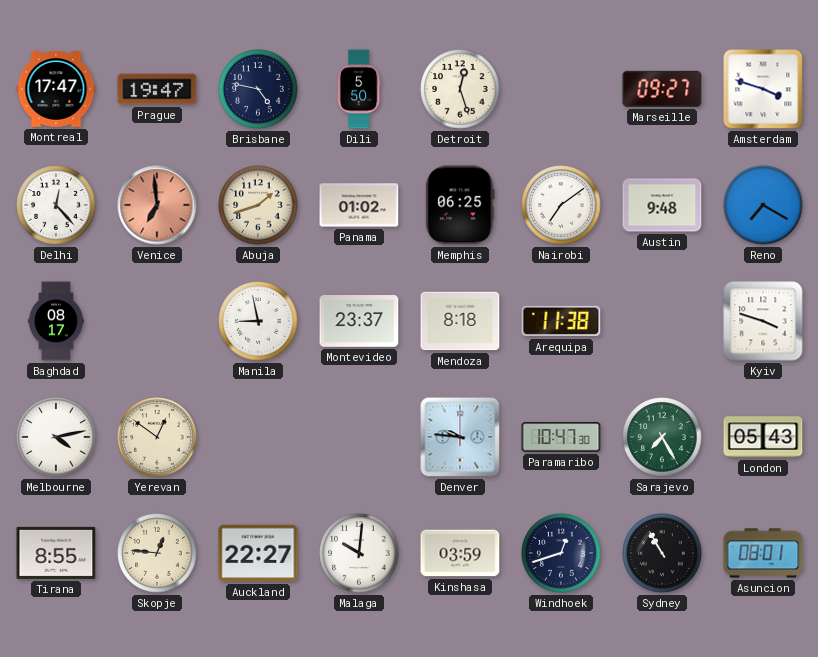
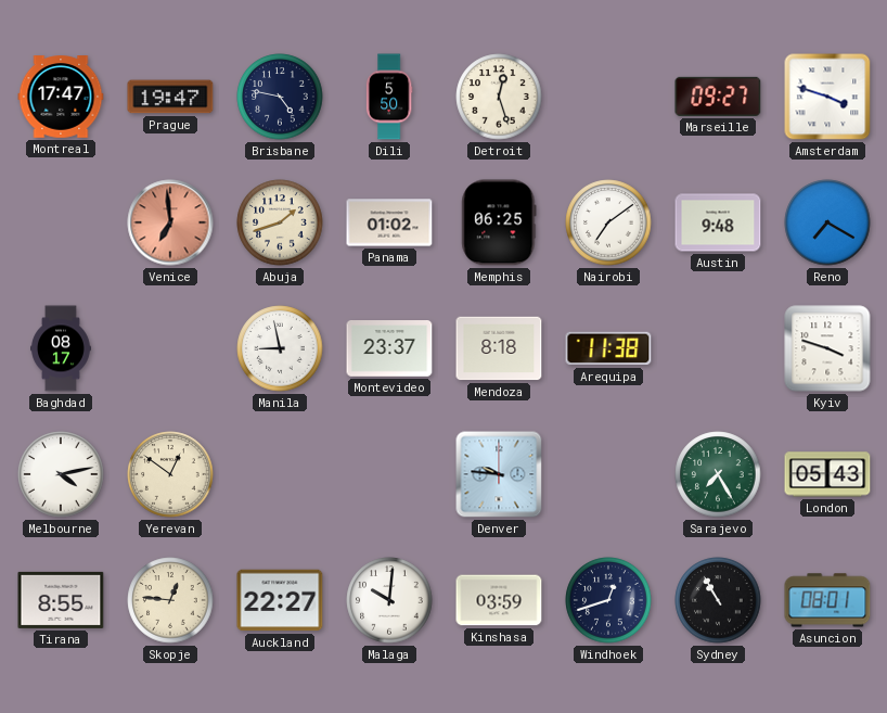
Delhi: 12:23 -> none (56, 205)
Paramaribo: 10:47 -> none (561, 438)
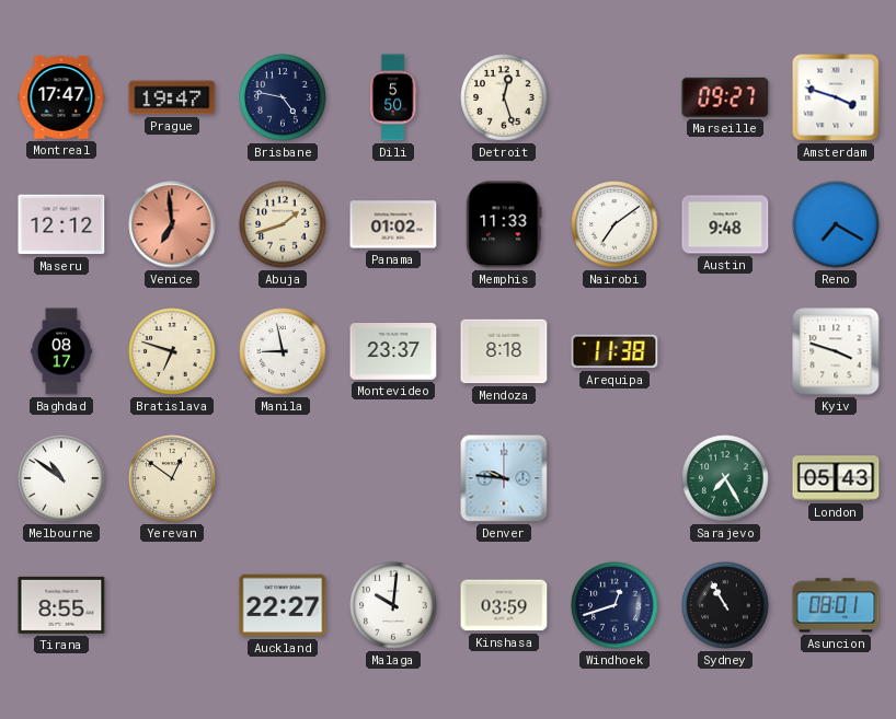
Maseru: none -> 12:12 (61, 224)
Memphis: 06:25 -> 11:33 (504, 224)
Bratislava: none -> 6:48 (172, 351)
Melbourne: 4:13 -> 10:51 (61, 478)
Skopje: 12:46 -> none (170, 600)
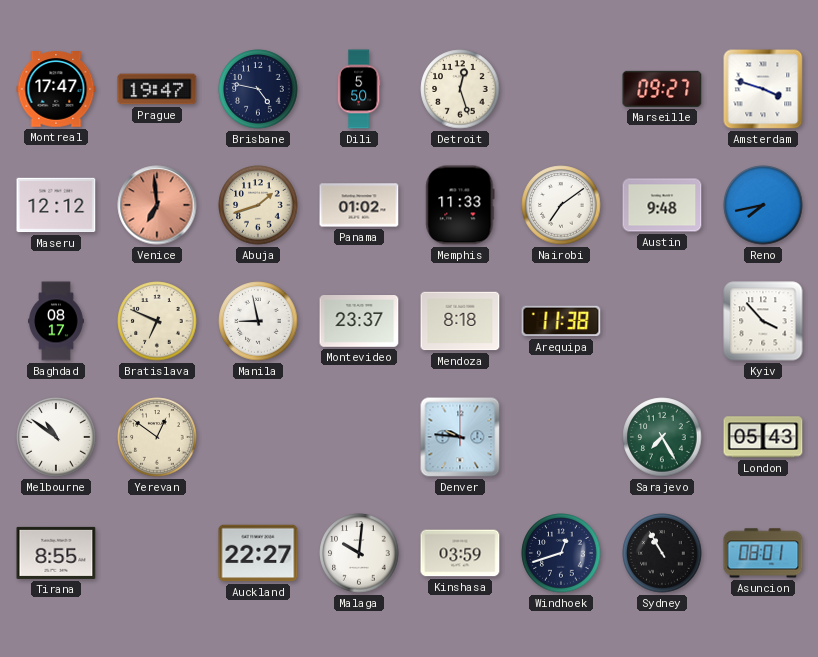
Reno: 7:20 -> 7:43 (763, 205)
Bratislava: 6:48 -> 6:49 (157, 321)
Kyiv: 3:48 -> 3:53 (763, 321)
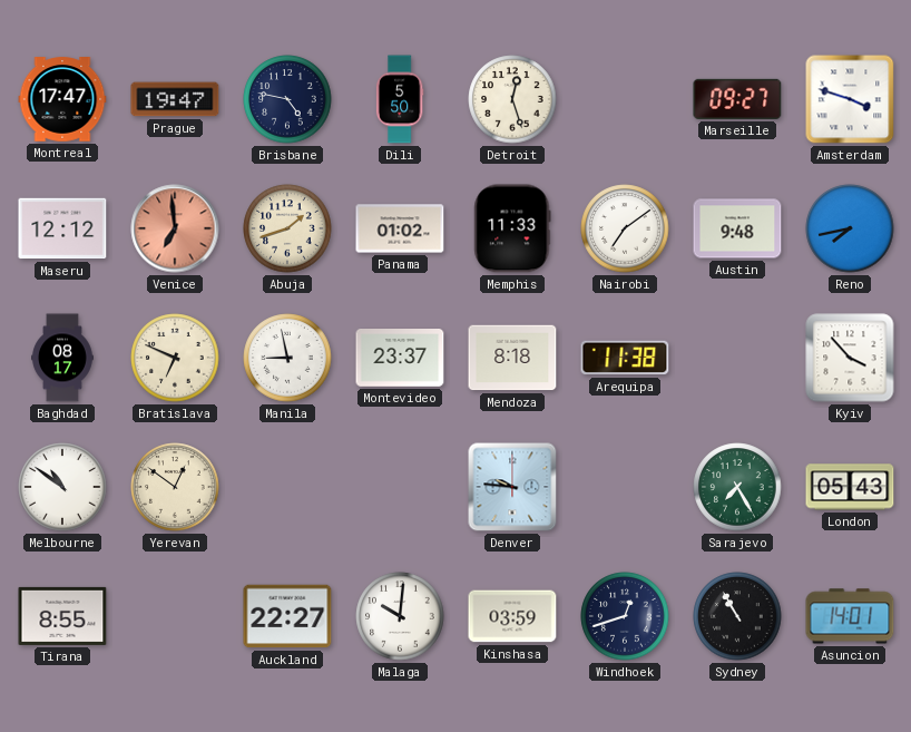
Asuncion: 08:01 -> 14:01 (850, 616)
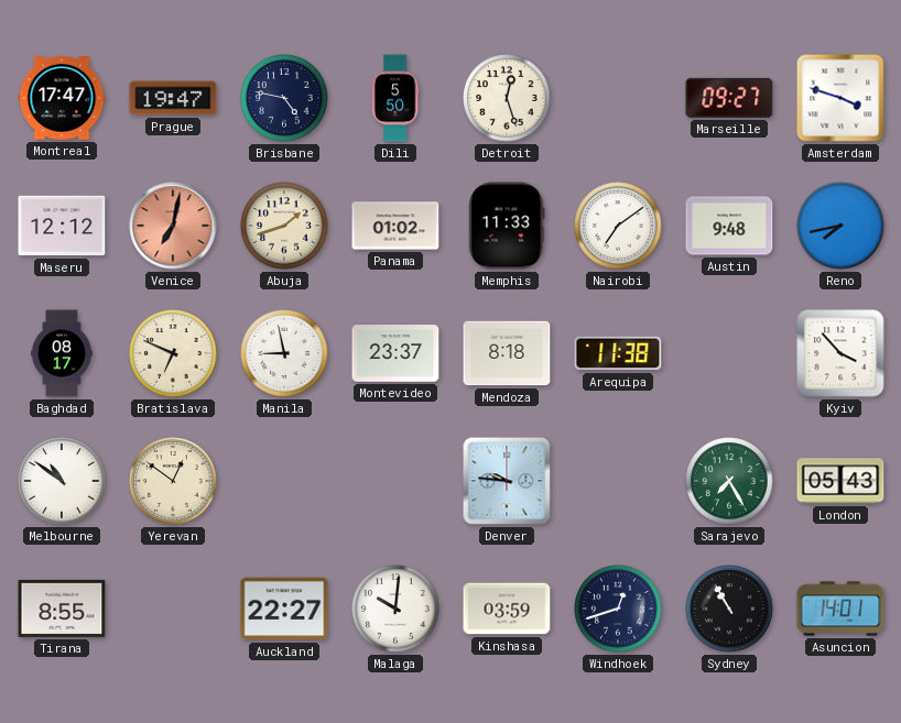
Venice: 6:59 -> 7:02 (173, 226)
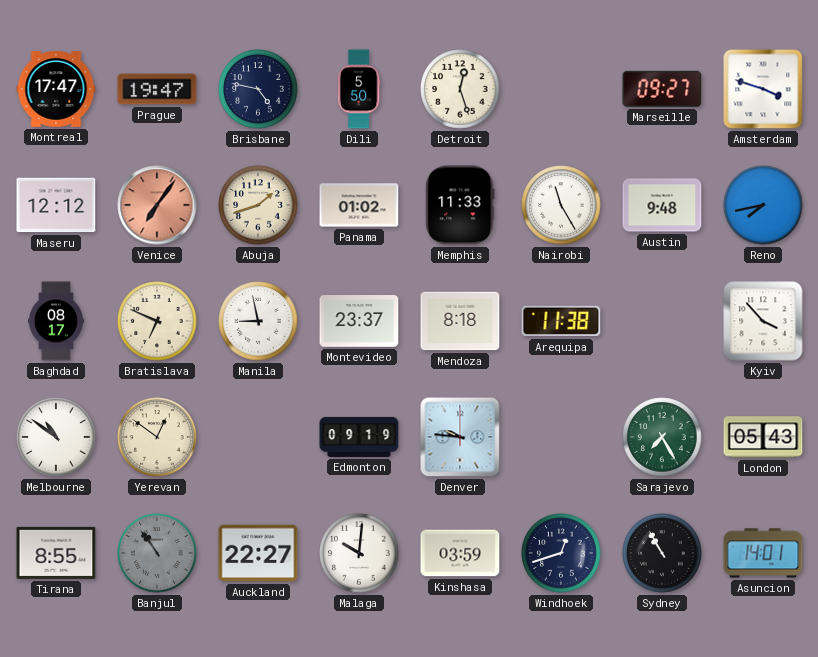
Venice: 7:02 -> 7:06 (157, 205)
Nairobi: 7:09 -> 11:25 (561, 205)
Edmonton: none -> 09:19 (359, 437)
Banjul: none -> 10:54 (157, 553)
